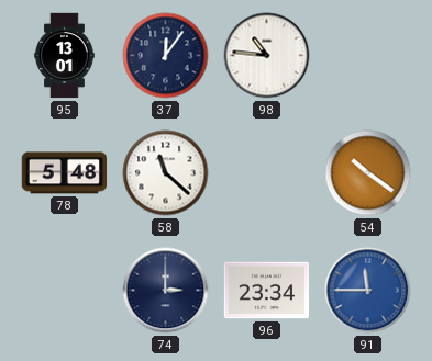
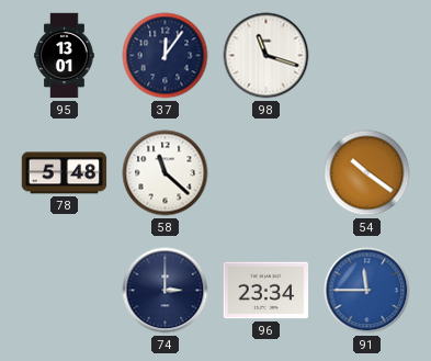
98: 10:46 -> 11:18 (266, 56)
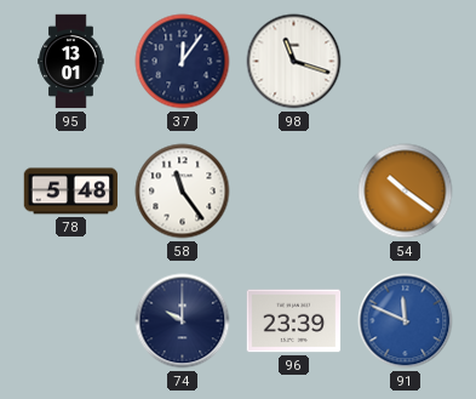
58: 11:22 -> 11:24 (183, 192)
74: 3:00 -> 10:00 (183, 321)
96: 23:34 -> 23:39 (294, 321)
91: 11:45 -> 11:49 (406, 321)
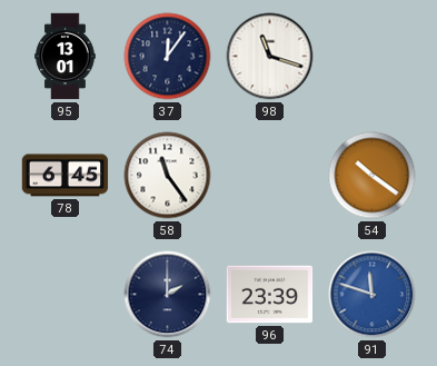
78: 5:48 -> 6:45 (66, 176)
74: 10:00 -> 2:00 (168, 295)
91: 11:49 -> 11:48 (373, 295)
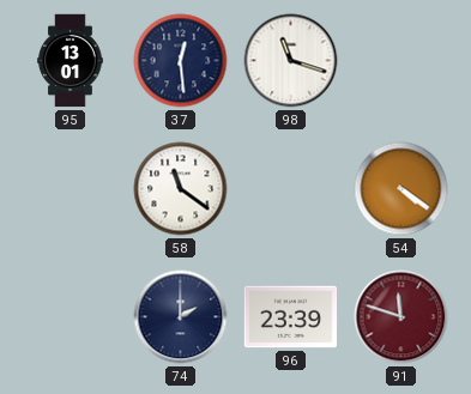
37: 12:06 -> 12:29 (181, 61)
78: 6:45 -> none (66, 176)
58: 11:24 -> 11:21 (181, 189)
54: 10:21 -> 4:21 (401, 189)
91 dial: blue -> burgundy (401, 317)
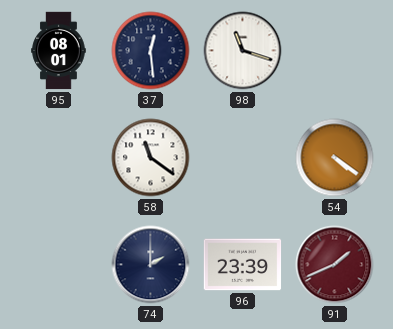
95: 13:01 -> 08:01 (59, 51)
91: 11:48 -> 1:41 (335, 265)
